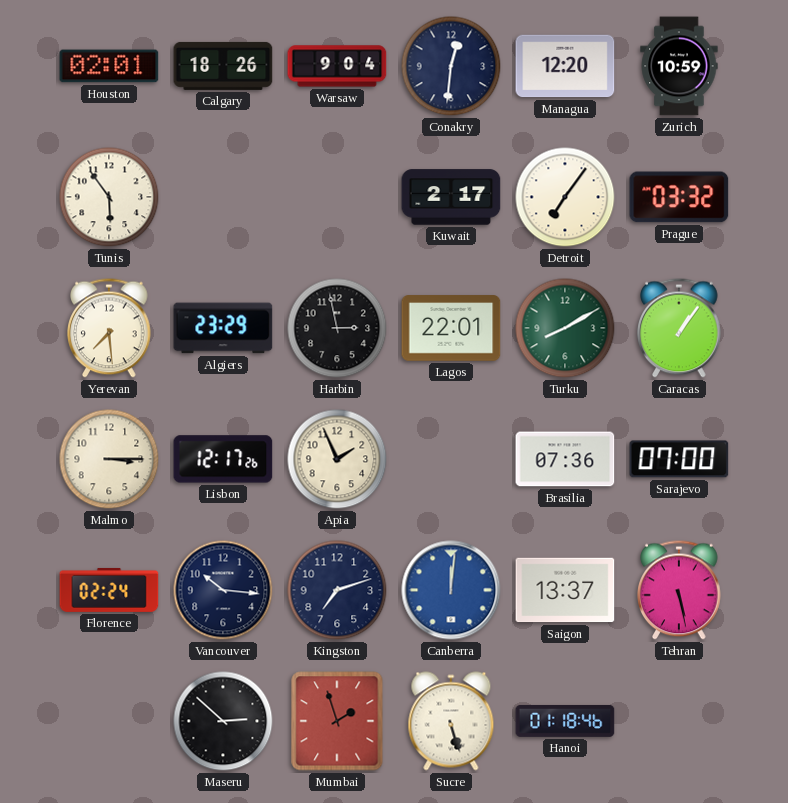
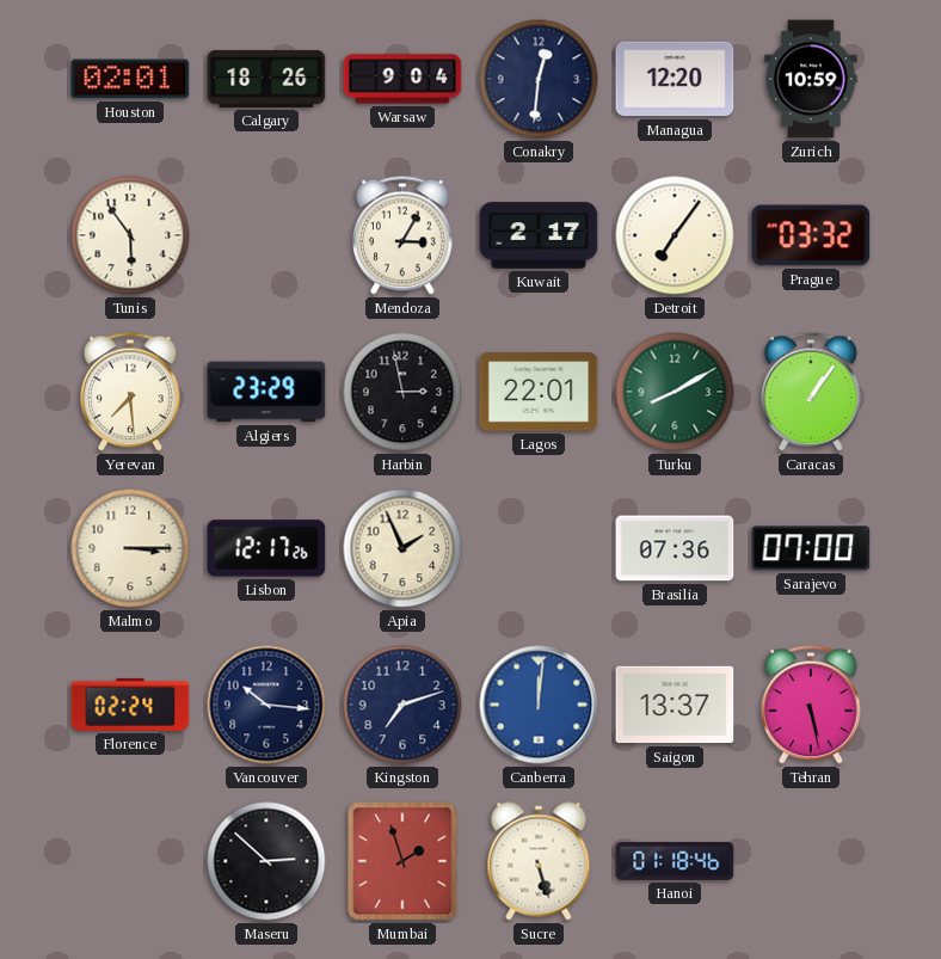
Mendoza: none -> 3:05 (404, 235)
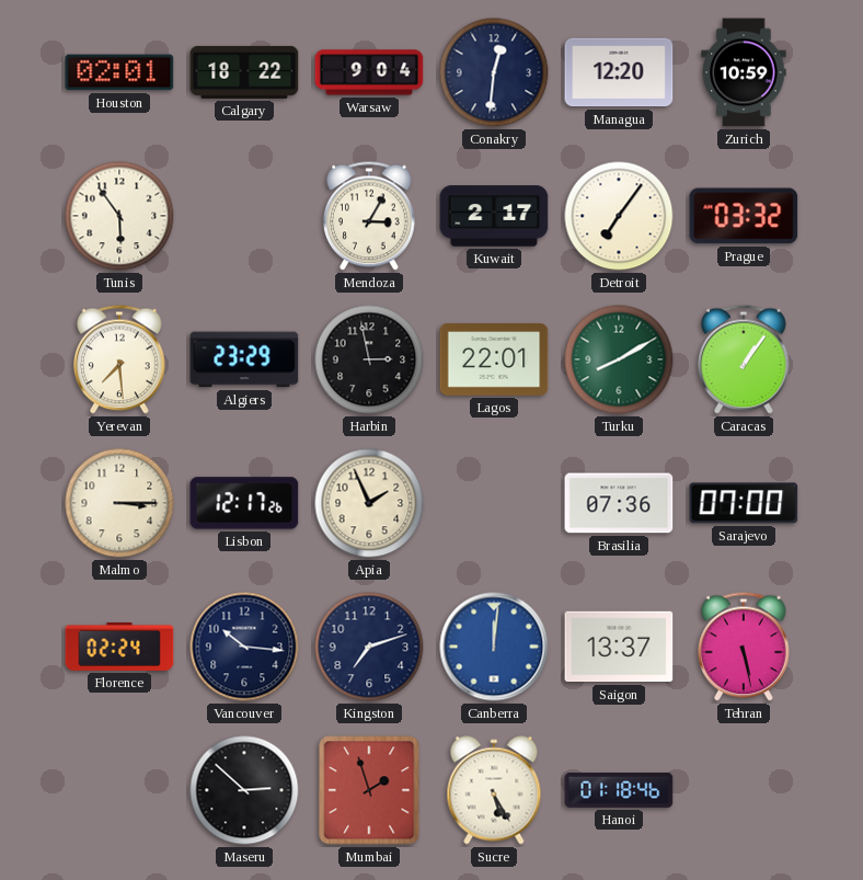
Calgary: 18:26 -> 18:22 (244, 72)
Sucre: 5:27 -> 5:25 (494, 790)
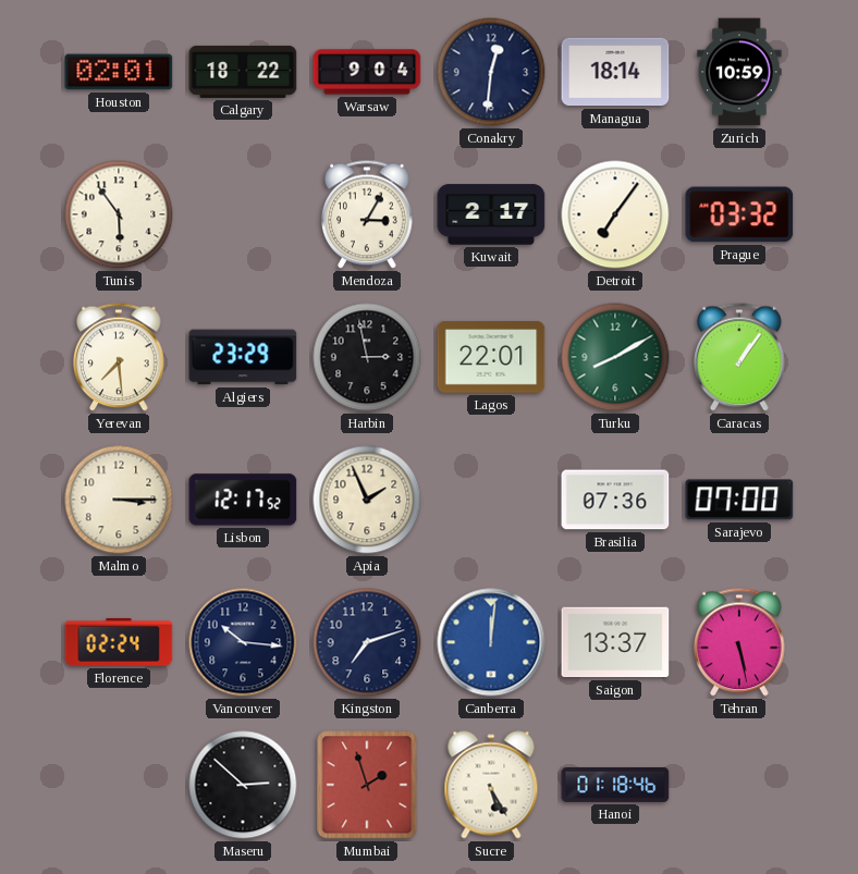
Managua: 12:20 -> 18:14 (615, 72)
Lisbon: 12:17:26 -> 12:17:52 (243, 500)
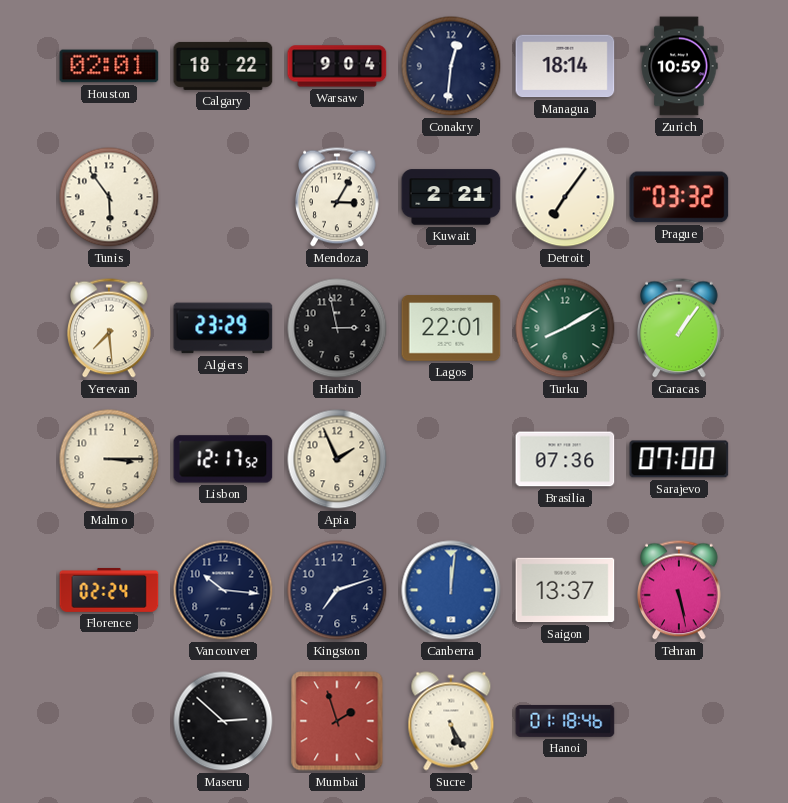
Kuwait: 2:17 -> 2:21 (451, 197)
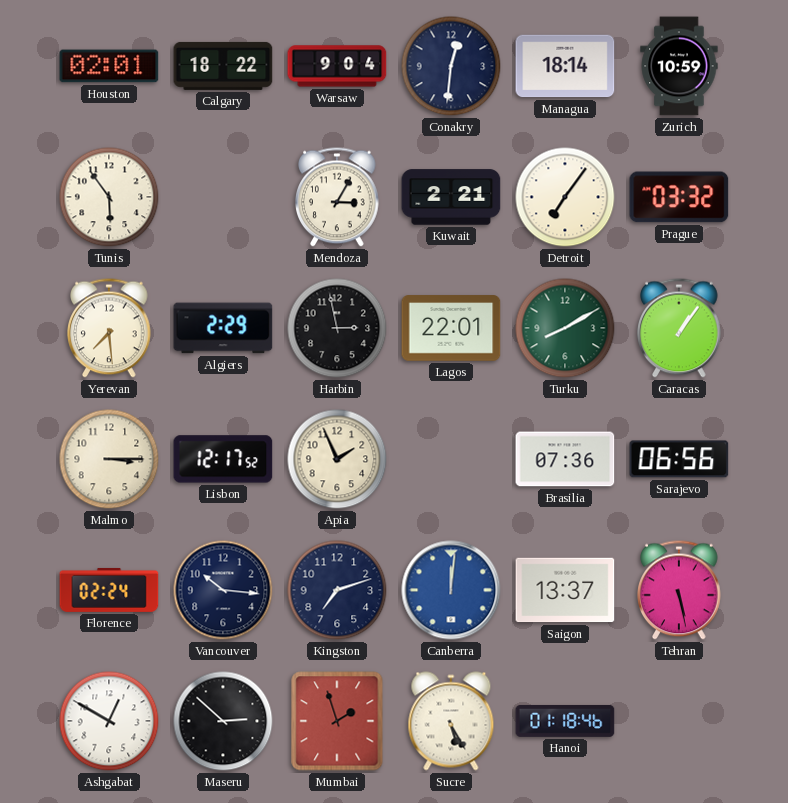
Algiers: 23:29 -> 2:29 (223, 328)
Sarajevo: 07:00 -> 06:56 (679, 459)
Ashgabat: none -> 12:50 (109, 721)
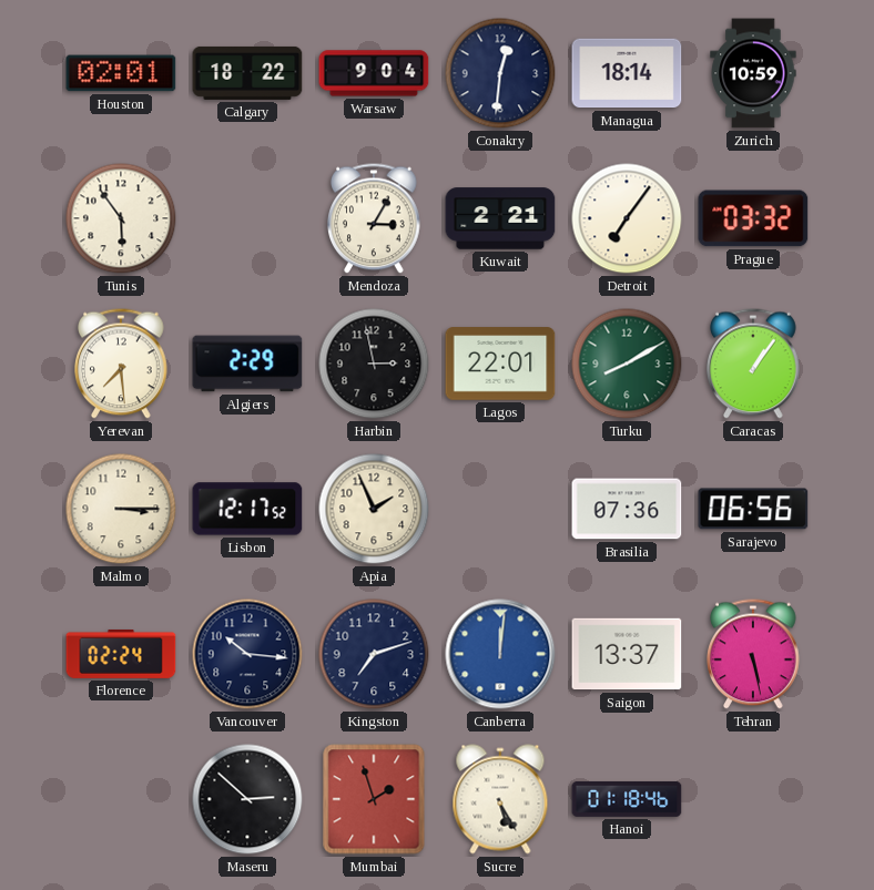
Ashgabat: 12:50 -> none (109, 721)
